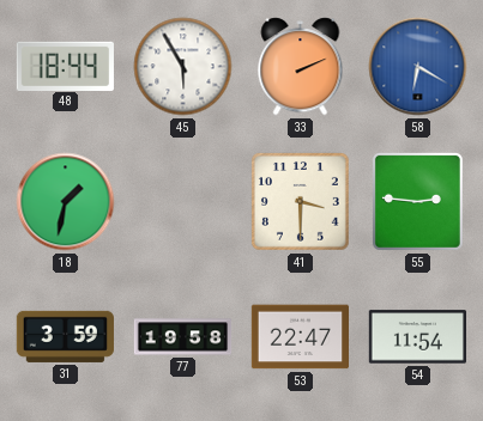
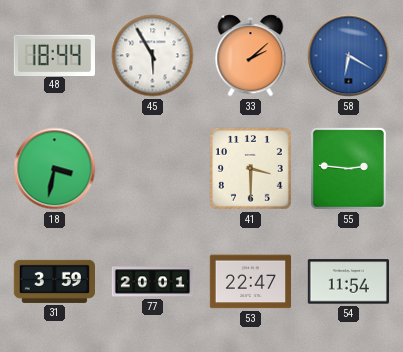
33: 2:11 -> 2:08 (251, 56)
18: 1:32 -> 3:32 (55, 169)
77: 19:58 -> 20:01 (153, 282)
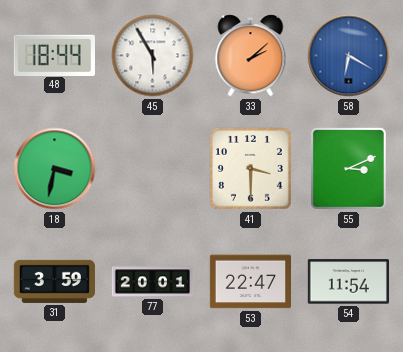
55: 2:46 -> 3:11 (348, 168)
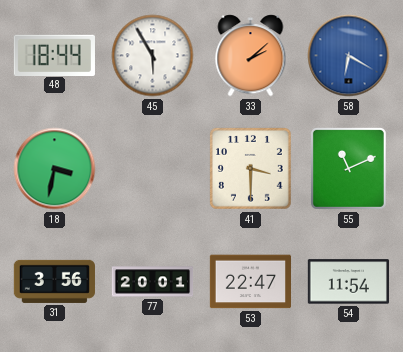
55: 3:11 -> 11:11 (348, 168)
31: 3:59 -> 3:56 (54, 281)
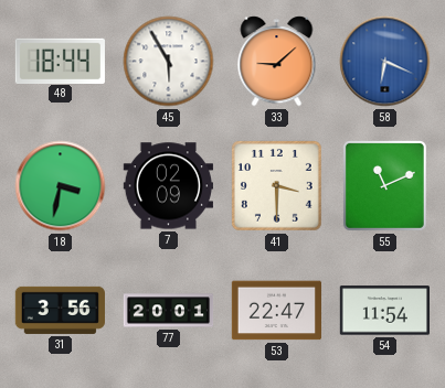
33: 2:08 -> 9:08 (277, 62)
58: 6:20 -> 6:19 (385, 62)
7: none -> 02:09 (168, 186)
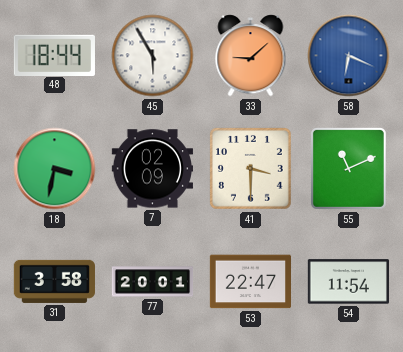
31: 3:56 -> 3:58 (54, 281)
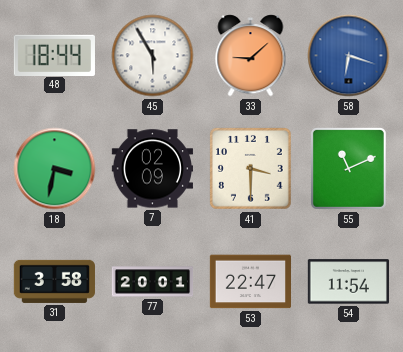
58: 6:19 -> 6:18 (349, 56)
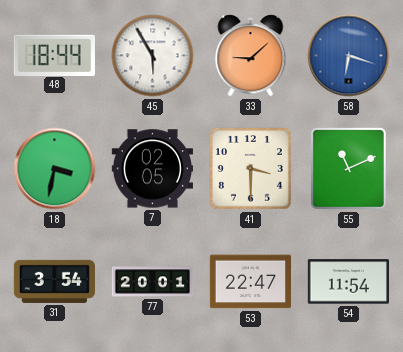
7: 02:09 -> 02:05 (152, 169)
31: 3:58 -> 3:54 (54, 281)
